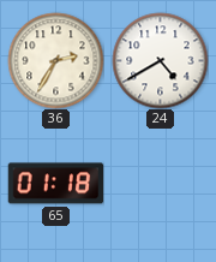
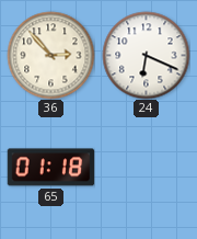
36: 2:35 -> 2:53 (50, 55)
24: 4:40 -> 6:19 (146, 55)
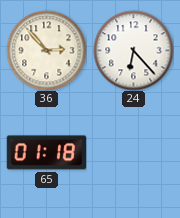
24: 6:19 -> 6:23 (133, 50)
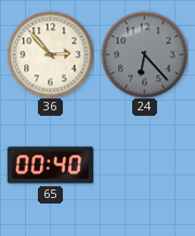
24 dial: white -> grey (144, 54)
65: 01:18 -> 00:40 (50, 166)
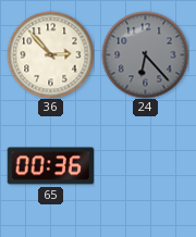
65: 00:40 -> 00:36 (50, 166)
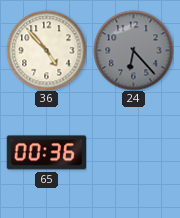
36: 2:53 -> 4:53 (46, 50)
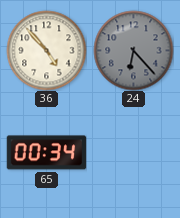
65: 00:36 -> 00:34 (46, 153)
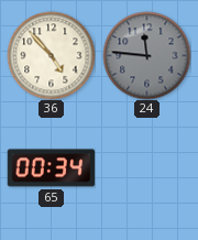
24: 6:23 -> 11:46 (146, 55)
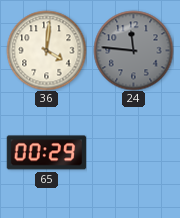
36: 4:53 -> 4:01 (46, 50)
65: 00:34 -> 00:29 (46, 153)
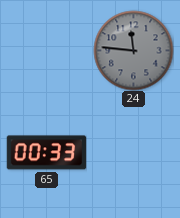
36: 4:01 -> none (46, 50)
65: 00:29 -> 00:33 (46, 153)
